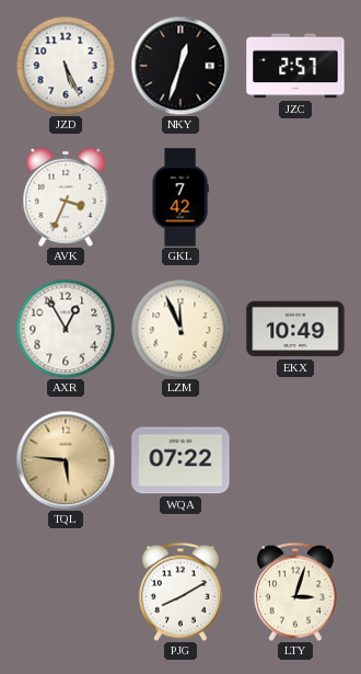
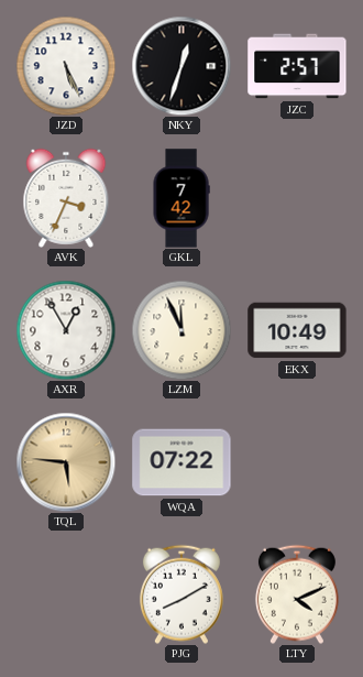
LTY: 3:03 -> 4:11 (297, 594)
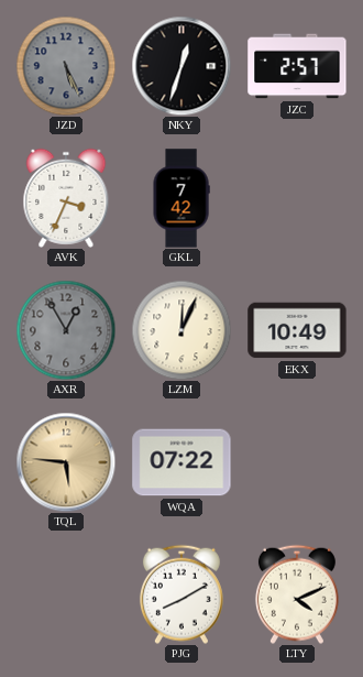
JZD dial: white -> grey (66, 66)
AXR dial: white -> grey (66, 330)
LZM: 11:56 -> 12:04 (182, 330)
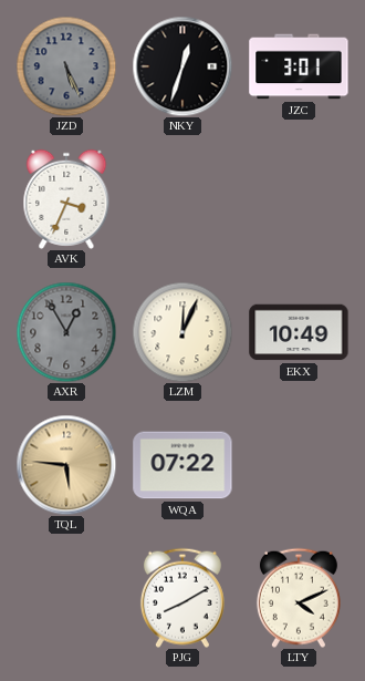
JZC: 2:57 -> 3:01 (299, 66)
GKL: 7:42 -> none (182, 198)
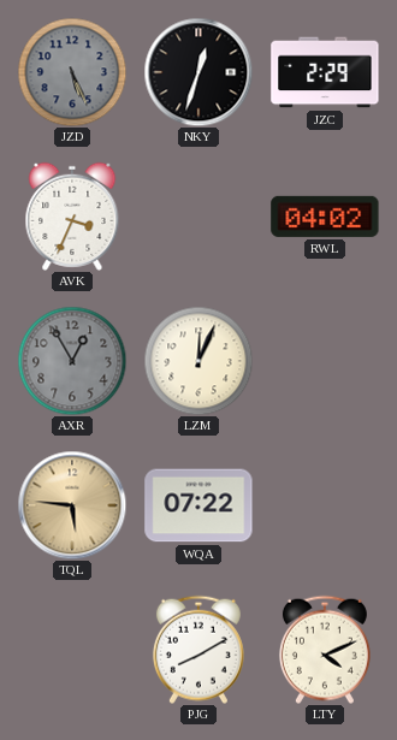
JZC: 3:01 -> 2:29 (325, 72)
RWL: none -> 04:02 (325, 217)
EKX: 10:49 -> none (299, 332)
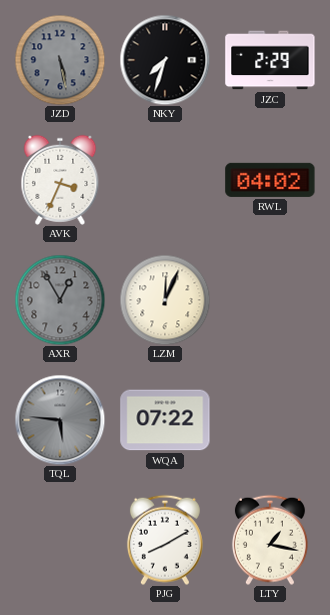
JZD: 5:26 -> 5:28 (60, 60)
NKY: 12:33 -> 7:33 (165, 60)
TQL dial: champagne -> grey (60, 420)
LTY: 4:11 -> 1:17 (270, 540)
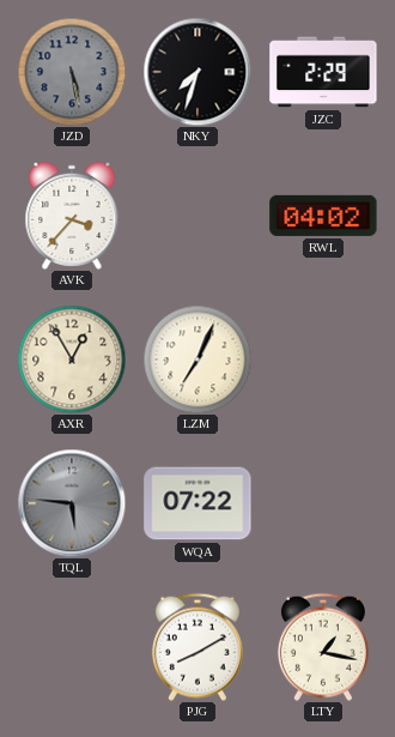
AVK: 3:34 -> 3:37 (72, 216)
AXR dial: grey -> cream (72, 360)
LZM: 12:04 -> 7:04 (197, 360)
